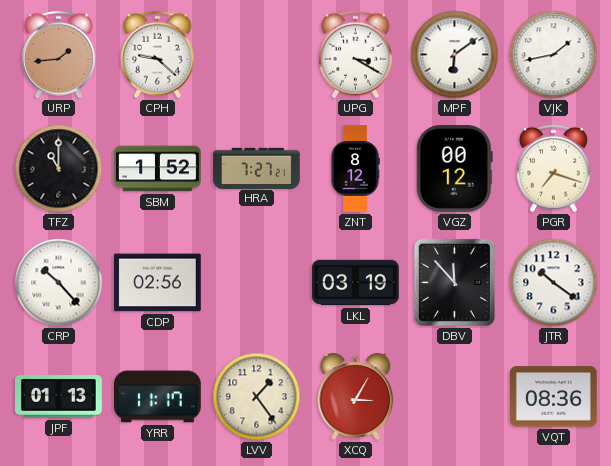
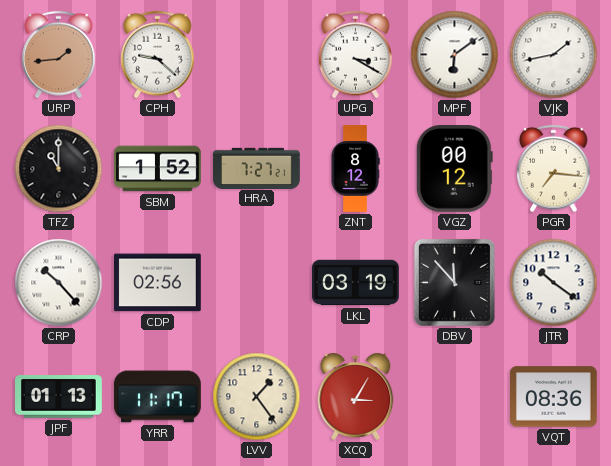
PGR: 7:18 -> 7:16 (554, 169)
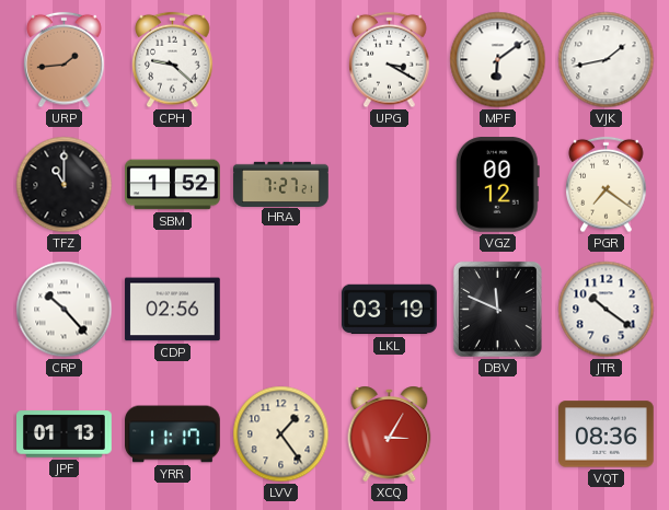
ZNT: 8:12 -> none (355, 169)
PGR: 7:16 -> 7:21 (607, 185)
DBV: 11:53 -> 11:49 (497, 309)
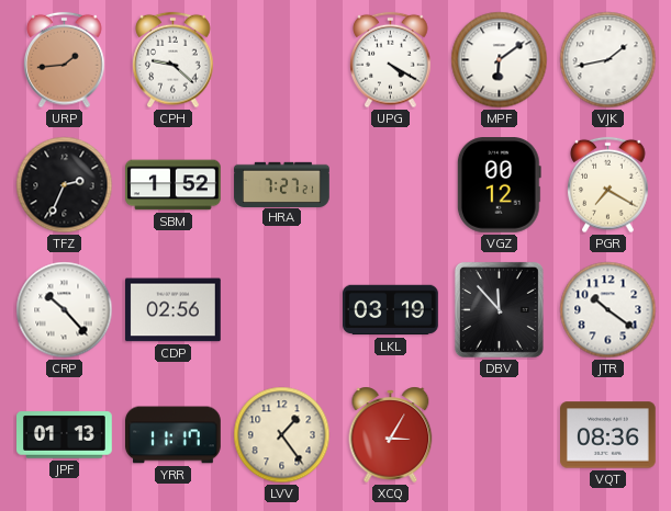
UPG: 3:20 -> 4:20 (391, 60)
TFZ: 11:00 -> 2:34 (65, 185)
PGR: 7:21 -> 7:20 (608, 185)
DBV: 11:49 -> 11:53 (499, 309)
